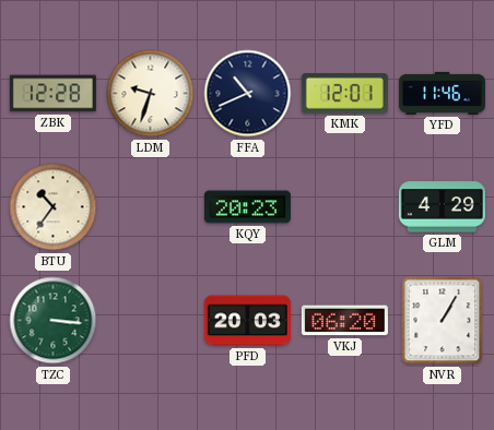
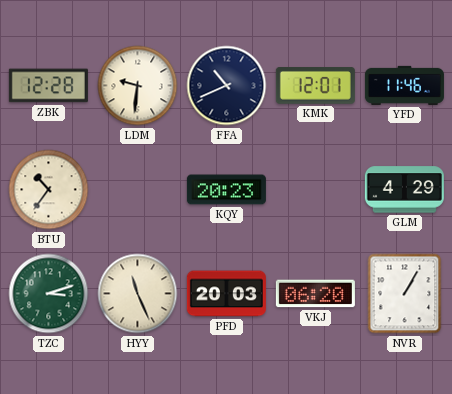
LDM: 9:33 -> 9:31 (138, 86)
TZC: 3:16 -> 3:12 (49, 294)
HYY: none -> 11:26 (138, 294)
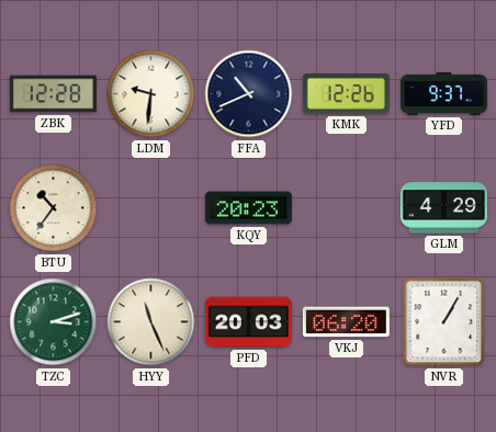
KMK: 12:01 -> 12:26 (346, 94)
YFD: 11:46 -> 9:37 (443, 93)
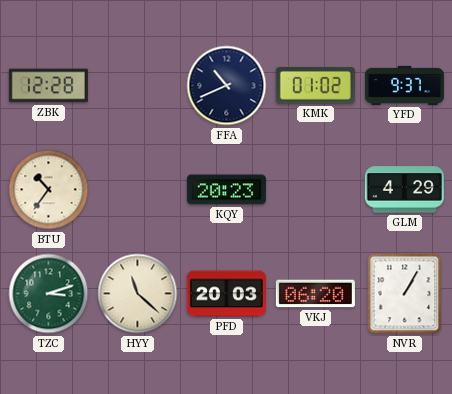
LDM: 9:31 -> none (151, 94)
KMK: 12:26 -> 01:02 (315, 86)
HYY: 11:26 -> 11:22 (138, 294)
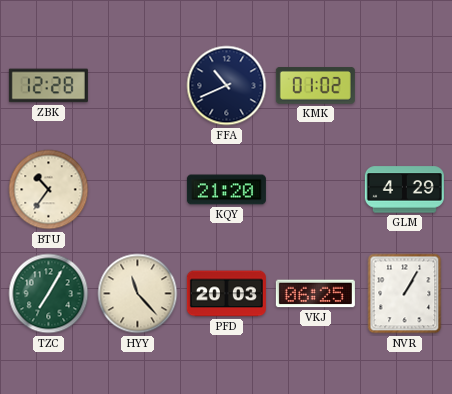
YFD: 9:37 -> none (404, 85)
KQY: 20:23 -> 21:20 (226, 190)
TZC: 3:12 -> 7:05 (49, 294)
HYY: 11:22 -> 11:23 (138, 294)
VKJ: 06:20 -> 06:25 (315, 294)
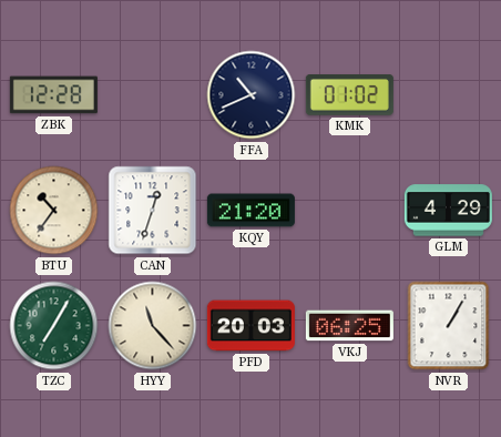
CAN: none -> 12:33 (153, 211)
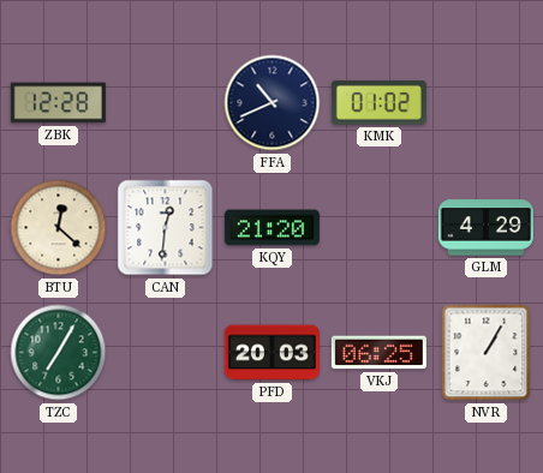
BTU: 10:36 -> 12:22 (59, 228)
CAN: 12:33 -> 12:31 (166, 228)
HYY: 11:23 -> none (153, 326)
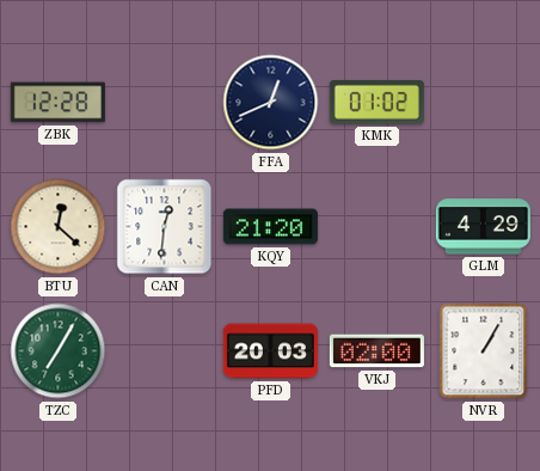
FFA: 10:41 -> 12:41 (271, 103)
VKJ: 06:25 -> 02:00 (376, 351)
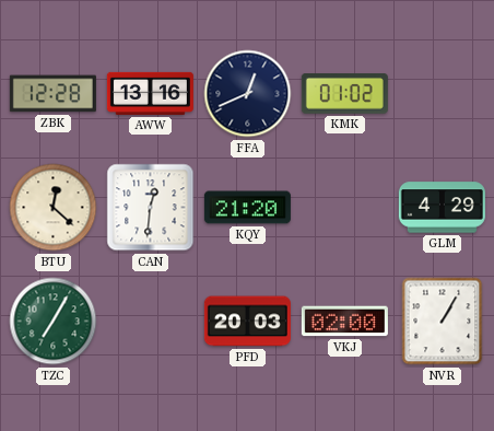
AWW: none -> 13:16 (150, 93)
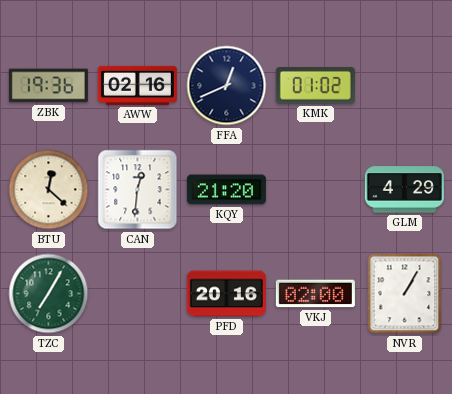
ZBK: 12:28 -> 19:36 (48, 86)
AWW: 13:16 -> 02:16 (137, 85)
PFD: 20:03 -> 20:16 (226, 294)
